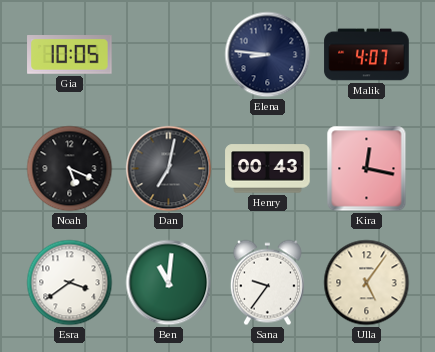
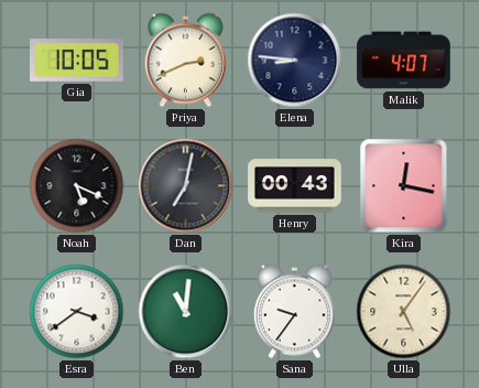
Priya: none -> 2:41 (185, 61)
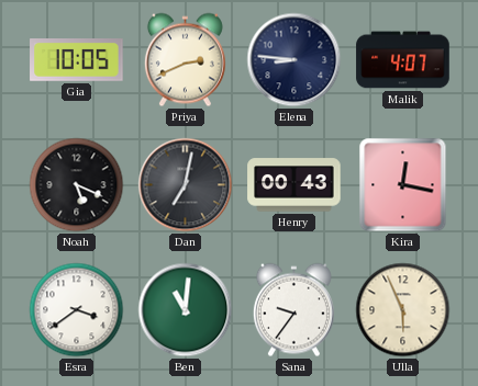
Ulla: 5:06 -> 5:56 (403, 310)
